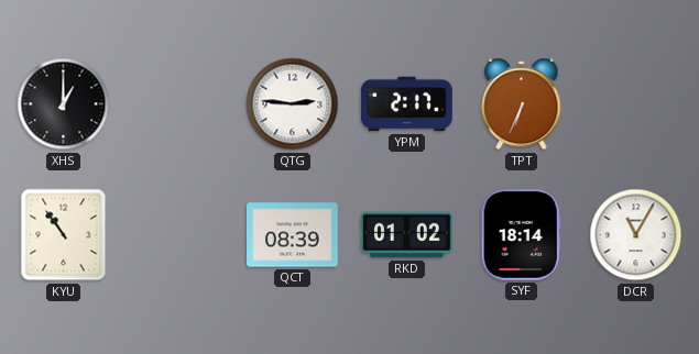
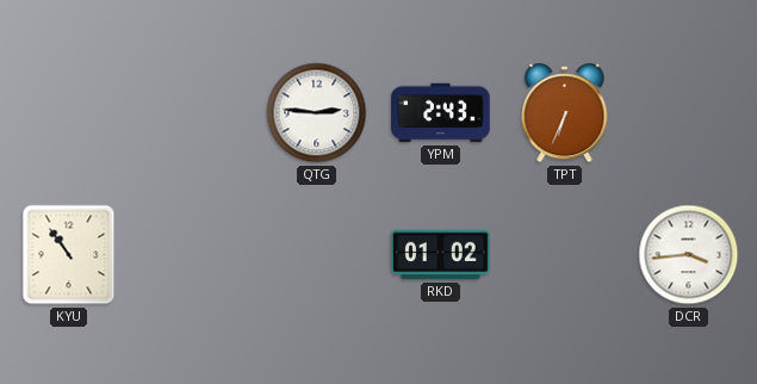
XHS: 1:00 -> none (64, 104)
YPM: 2:17 -> 2:43 (441, 113)
QCT: 08:39 -> none (293, 235)
SYF: 18:14 -> none (521, 235)
DCR: 11:05 -> 3:44 (689, 255)
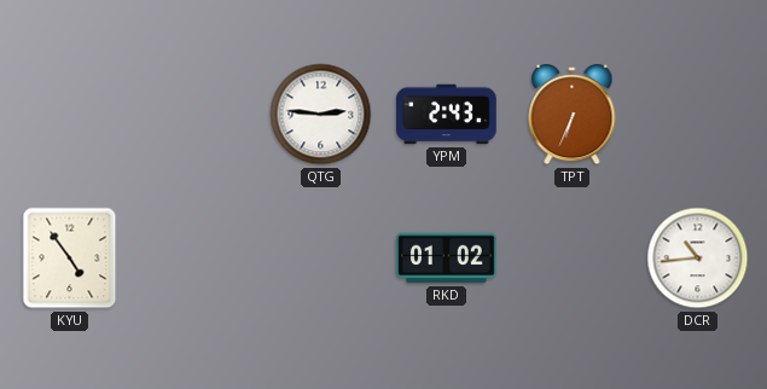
KYU: 10:54 -> 4:54 (70, 259)
DCR: 3:44 -> 10:44 (698, 259)
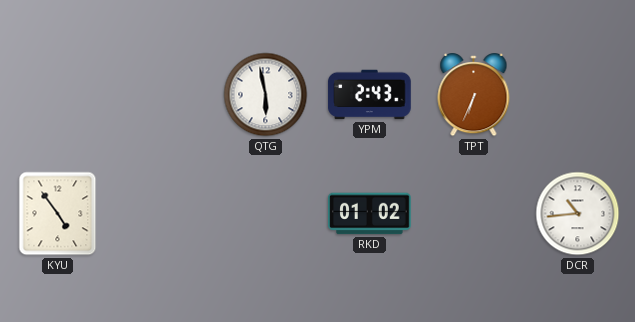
QTG: 2:46 -> 5:58 (266, 95)
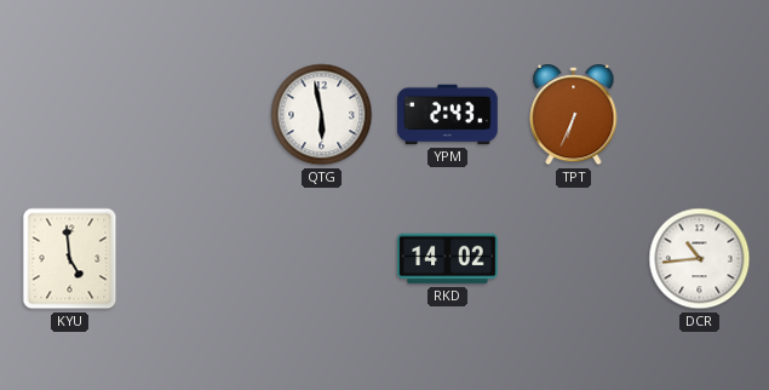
KYU: 4:54 -> 4:59 (70, 259)
RKD: 01:02 -> 14:02 (448, 259)
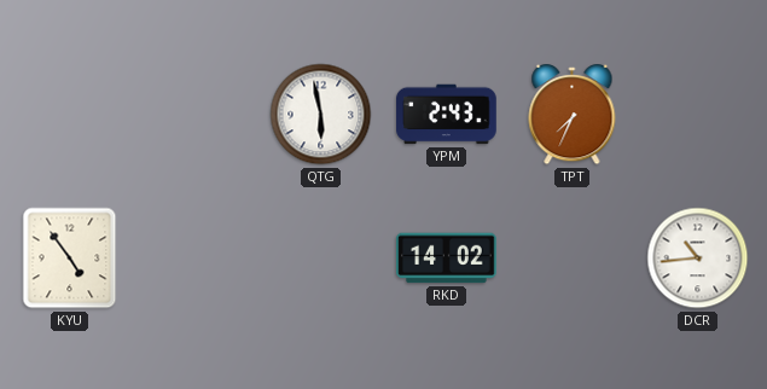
TPT: 6:34 -> 7:34 (573, 116)
KYU: 4:59 -> 4:54 (70, 259)
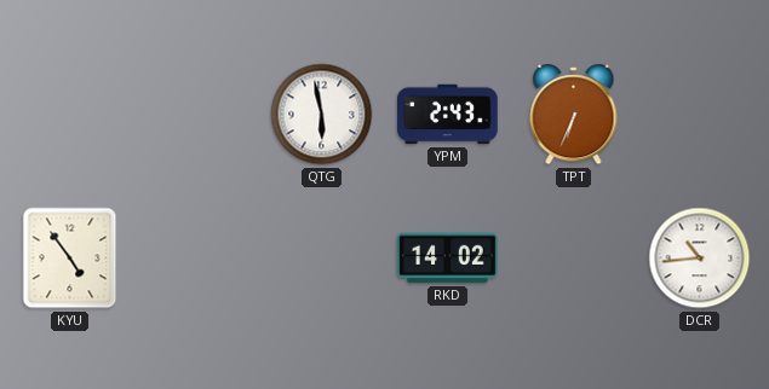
TPT: 7:34 -> 6:34 (574, 116)
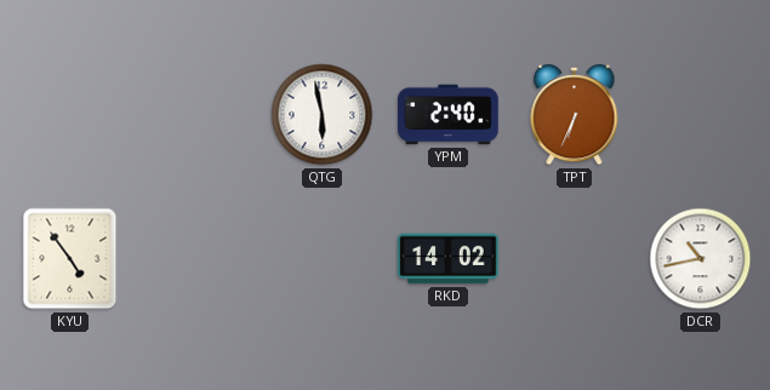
YPM: 2:43 -> 2:40 (449, 115)
DCR: 10:44 -> 10:43 (701, 259)
